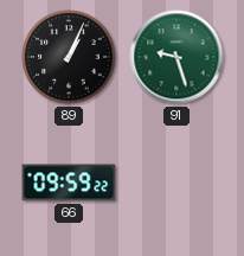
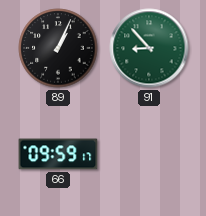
91: 9:27 -> 8:53 (149, 48)
66: 09:59:22 -> 09:59:17 (58, 154)
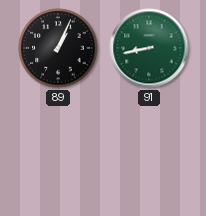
91: 8:53 -> 8:43 (149, 48)
66: 09:59 -> none (58, 154)
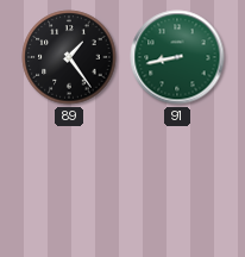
89: 1:04 -> 1:24 (69, 57)
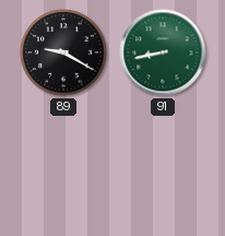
89: 1:24 -> 9:20 (63, 52)
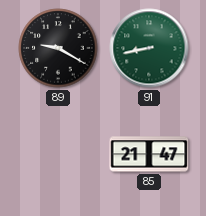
85: none -> 21:47 (149, 154)
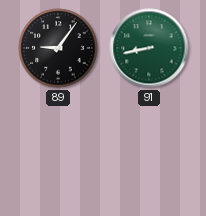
89: 9:20 -> 9:06 (58, 48)
85: 21:47 -> none (149, 154)
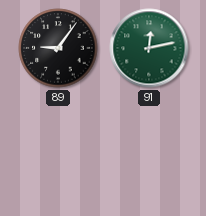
91: 8:43 -> 12:13 (149, 48)
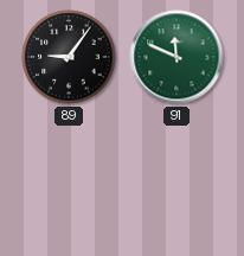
91: 12:13 -> 11:49 (176, 57)
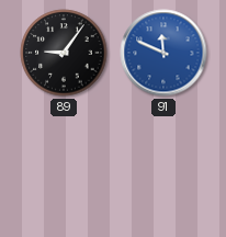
91 dial: green -> blue (163, 53)
